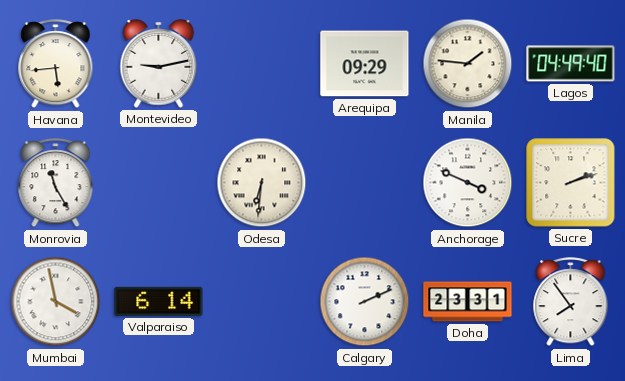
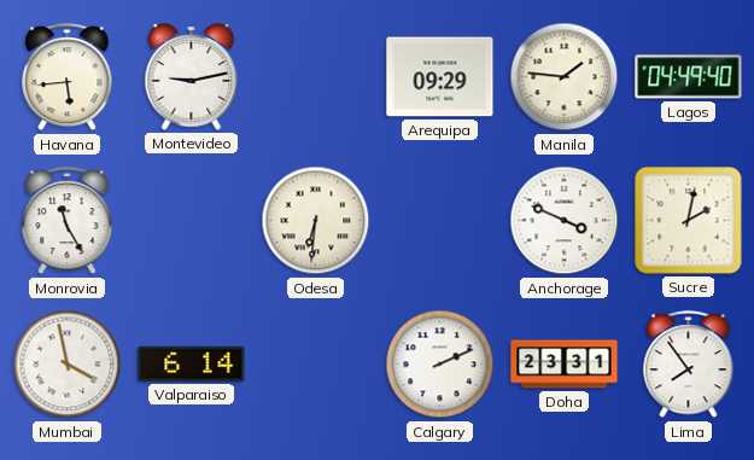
Sucre: 2:12 -> 2:02 (689, 221)
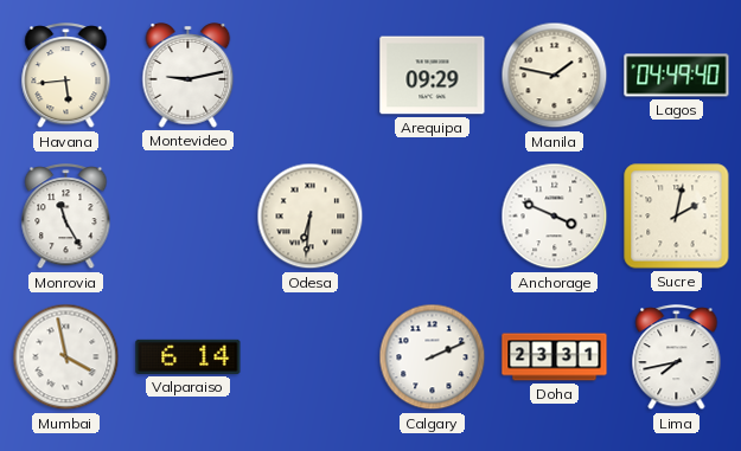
Manila: 1:46 -> 1:47 (555, 76)
Lima: 7:54 -> 7:43 (677, 357)
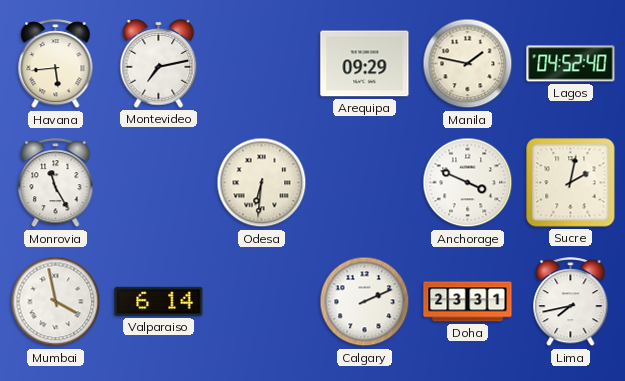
Montevideo: 9:13 -> 7:13 (159, 64)
Lagos: 04:49 -> 04:52 (571, 64)
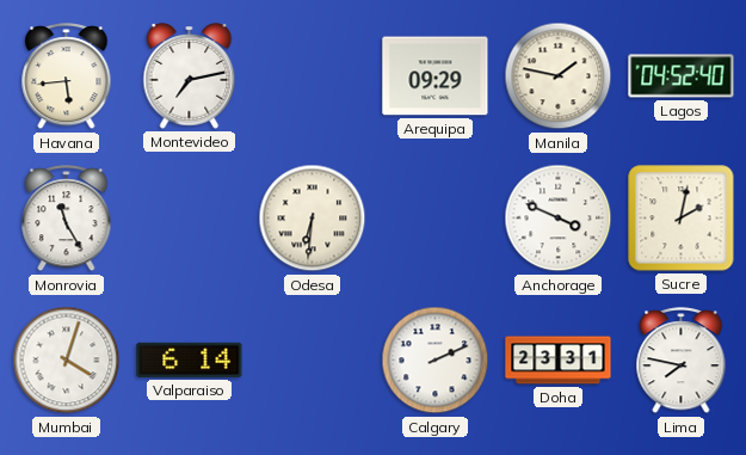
Mumbai: 3:58 -> 4:03 (67, 361)
Lima: 7:43 -> 7:47 (682, 361)
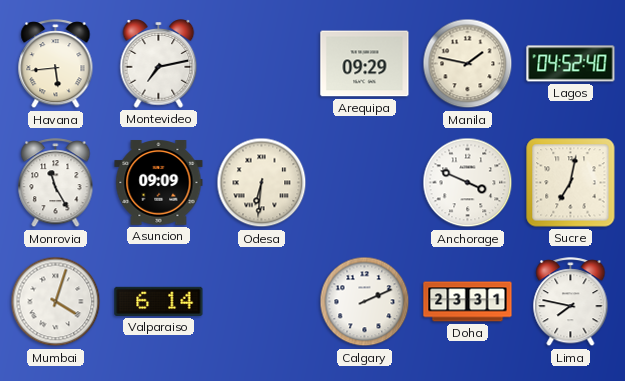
Asuncion: none -> 09:09 (159, 183)
Sucre: 2:02 -> 7:02 (571, 183)
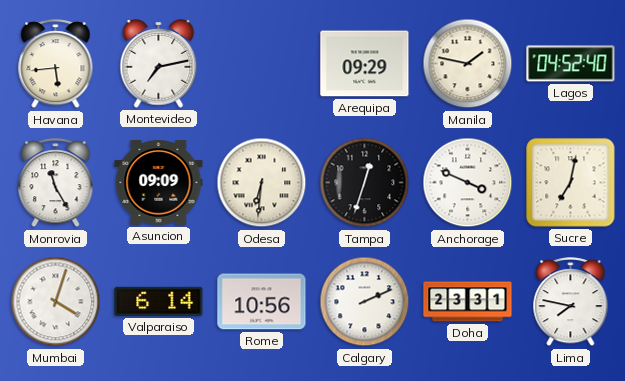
Tampa: none -> 12:33 (365, 183)
Rome: none -> 10:56 (262, 302)
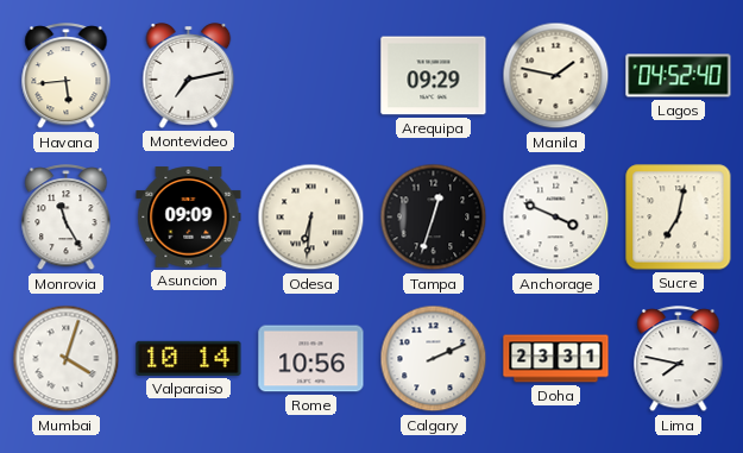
Valparaiso: 6:14 -> 10:14 (189, 358)
